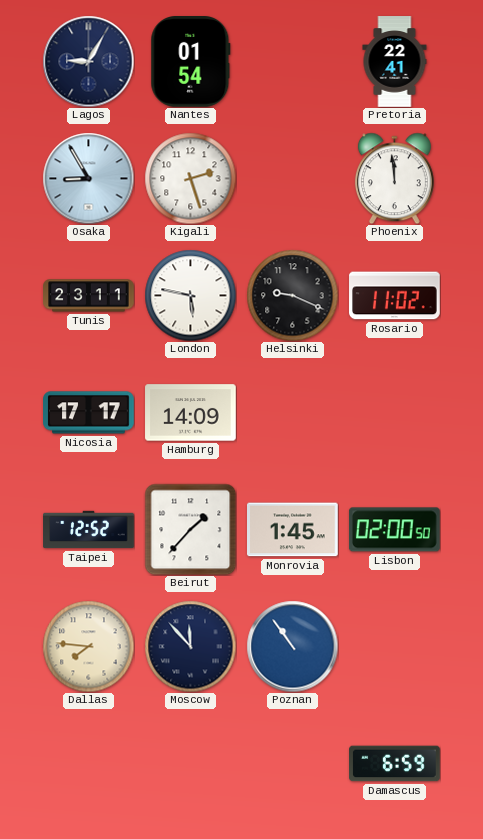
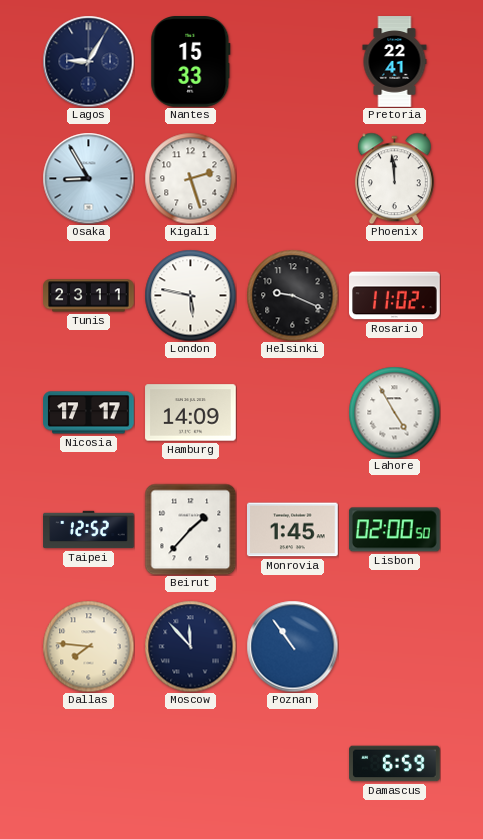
Nantes: 01:54 -> 15:33 (191, 62)
Lahore: none -> 4:55 (394, 412)
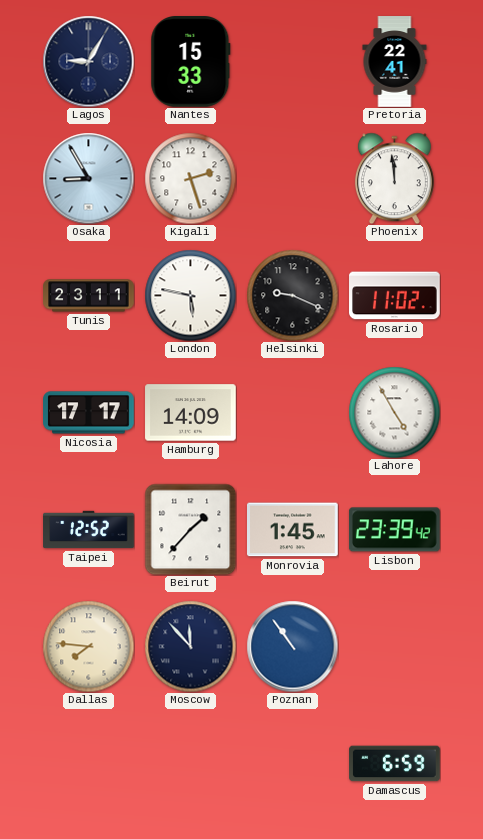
Lisbon: 02:00 -> 23:39 (395, 530)
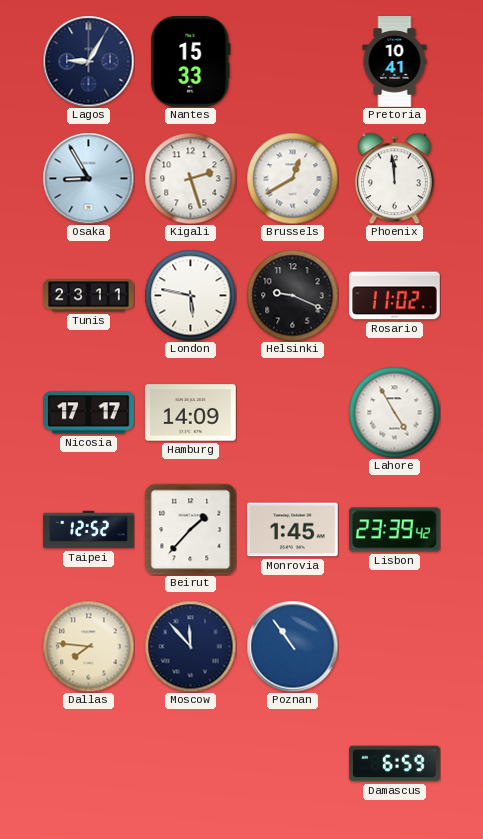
Pretoria: 22:41 -> 10:41 (395, 62)
Brussels: none -> 12:40 (292, 178)
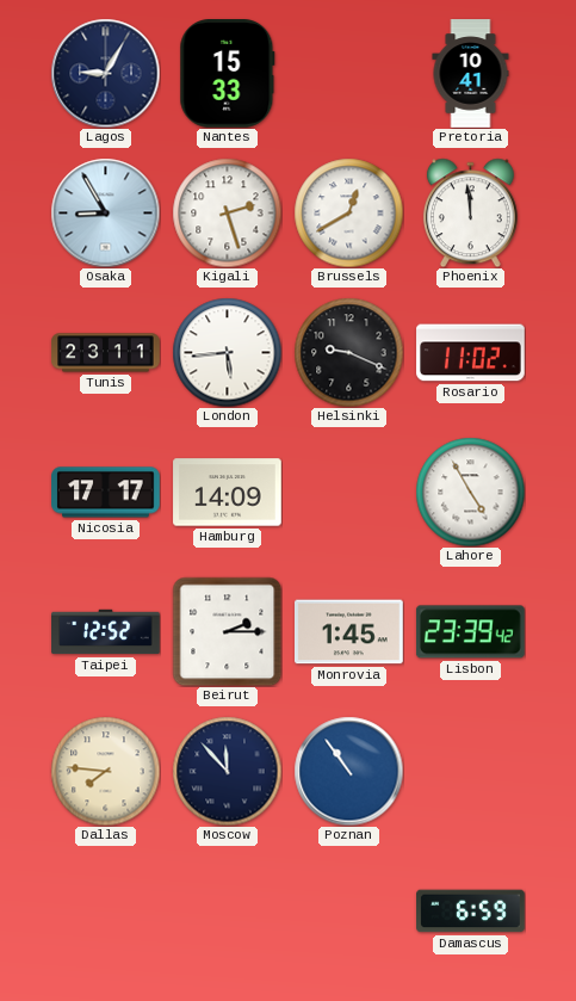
London: 5:47 -> 5:44 (227, 352)
Beirut: 1:37 -> 2:15 (227, 631)
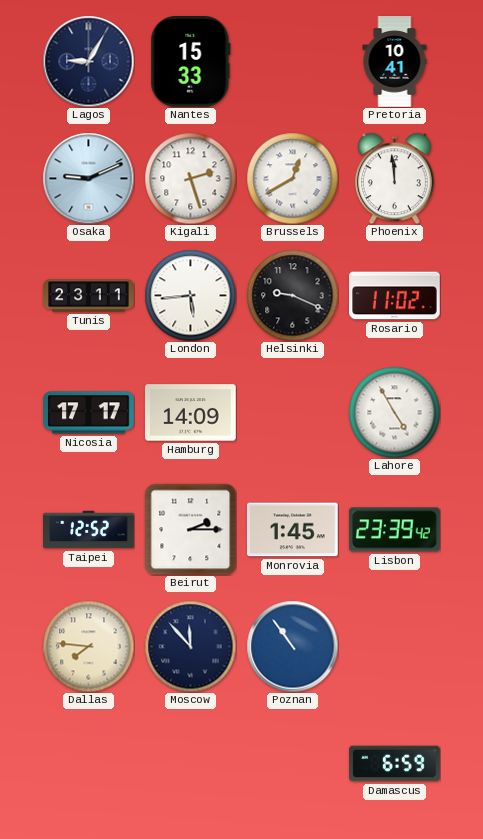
Osaka: 8:55 -> 9:11 (88, 178)
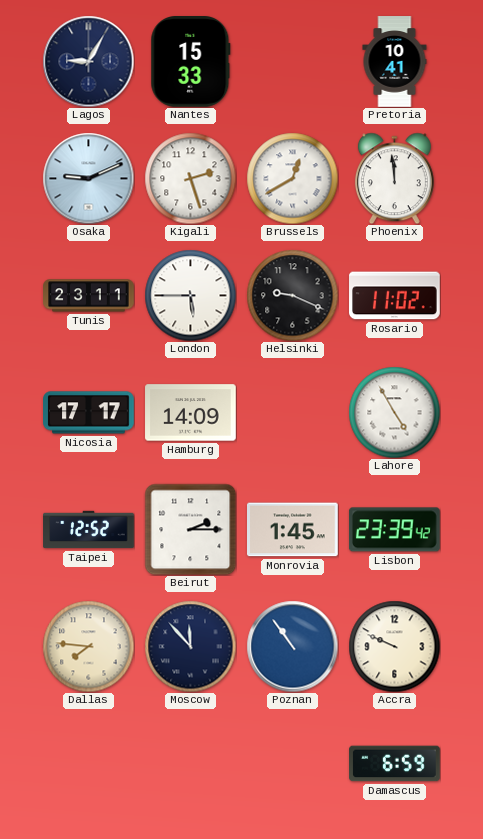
London: 5:44 -> 5:45 (190, 295)
Accra: none -> 9:49 (394, 646)
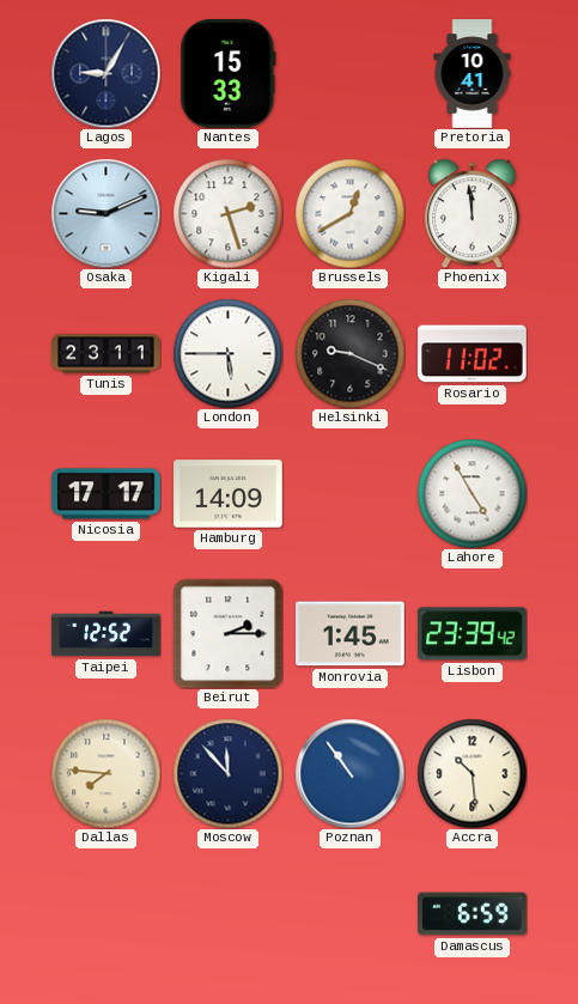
Accra: 9:49 -> 10:29 (471, 773)
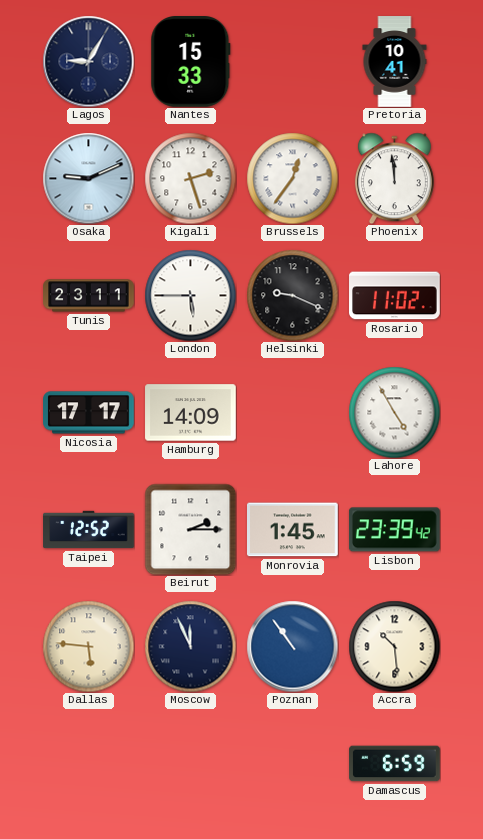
Brussels: 12:40 -> 12:36 (292, 178)
Dallas: 7:46 -> 5:46 (88, 646)
Moscow: 11:53 -> 11:56 (190, 646)
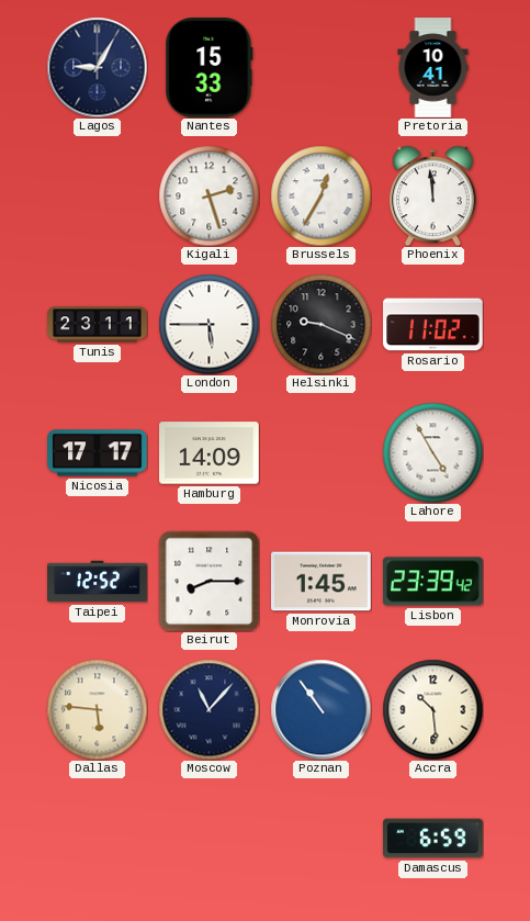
Osaka: 9:11 -> none (88, 178)
Brussels: 12:36 -> 12:35 (320, 195)
Beirut: 2:15 -> 8:15 (208, 581)
Moscow: 11:56 -> 11:07 (208, 709)
